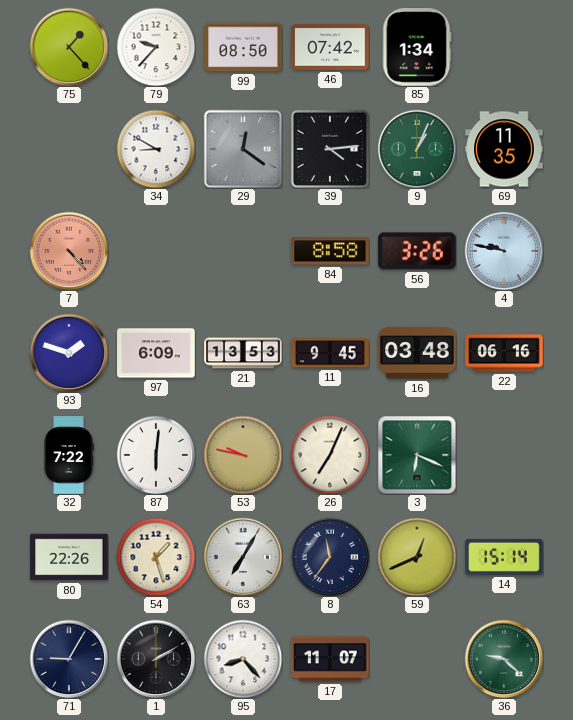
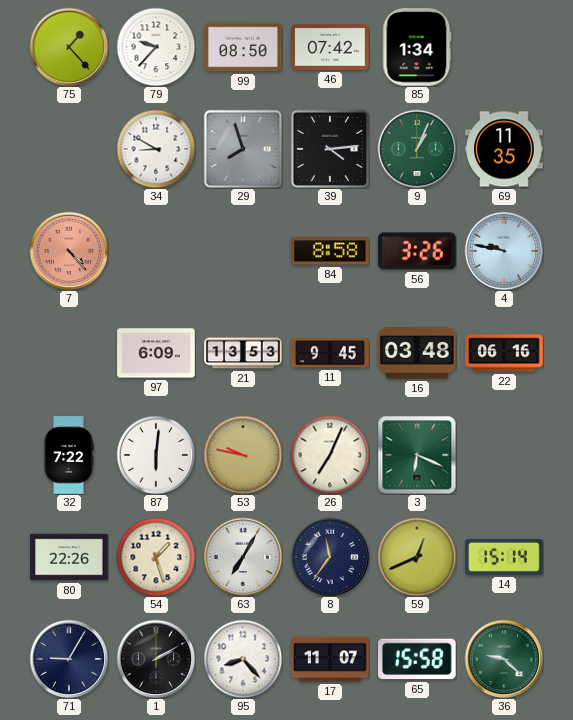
29: 12:21 -> 7:57 (243, 149)
93: 1:48 -> none (69, 353)
65: none -> 15:58 (418, 659)
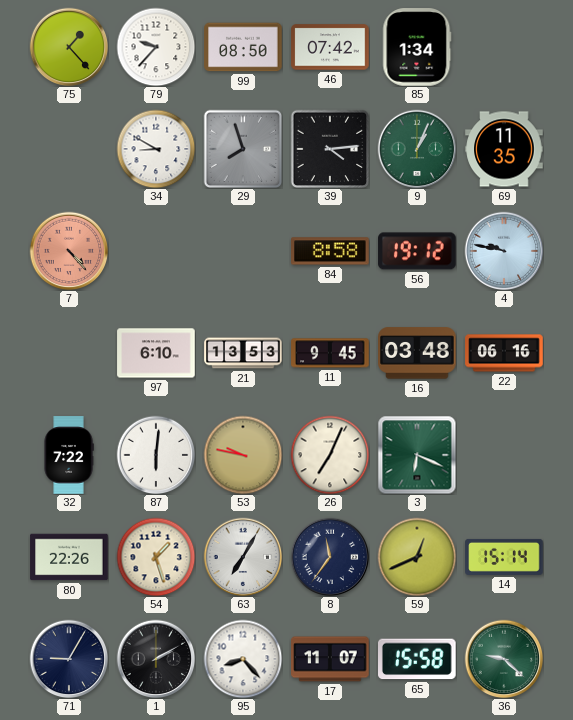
56: 3:26 -> 19:12 (417, 251)
97: 6:09 -> 6:10 (156, 353)
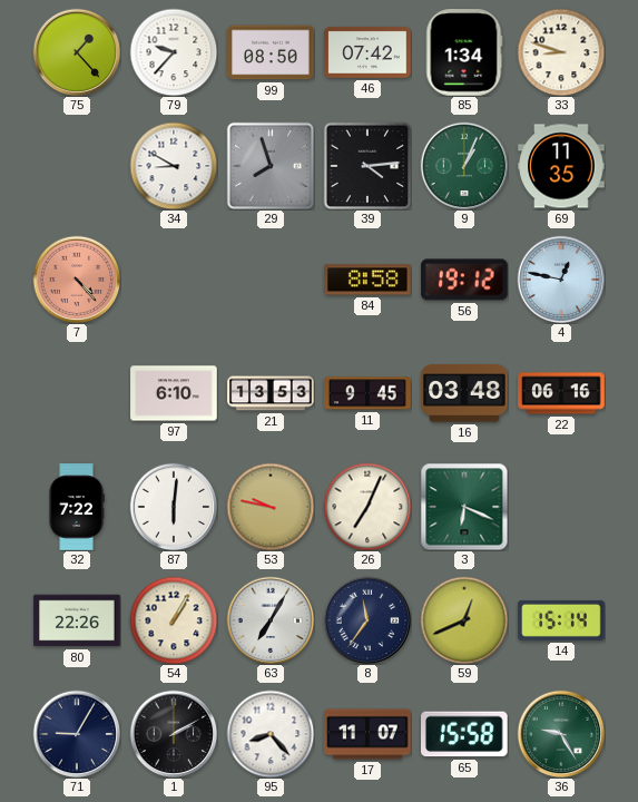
33: none -> 8:48 (561, 52)
4: 9:47 -> 12:47 (561, 280)
54: 1:27 -> 1:05 (174, 620)
36: 9:22 -> 9:25 (561, 734)
